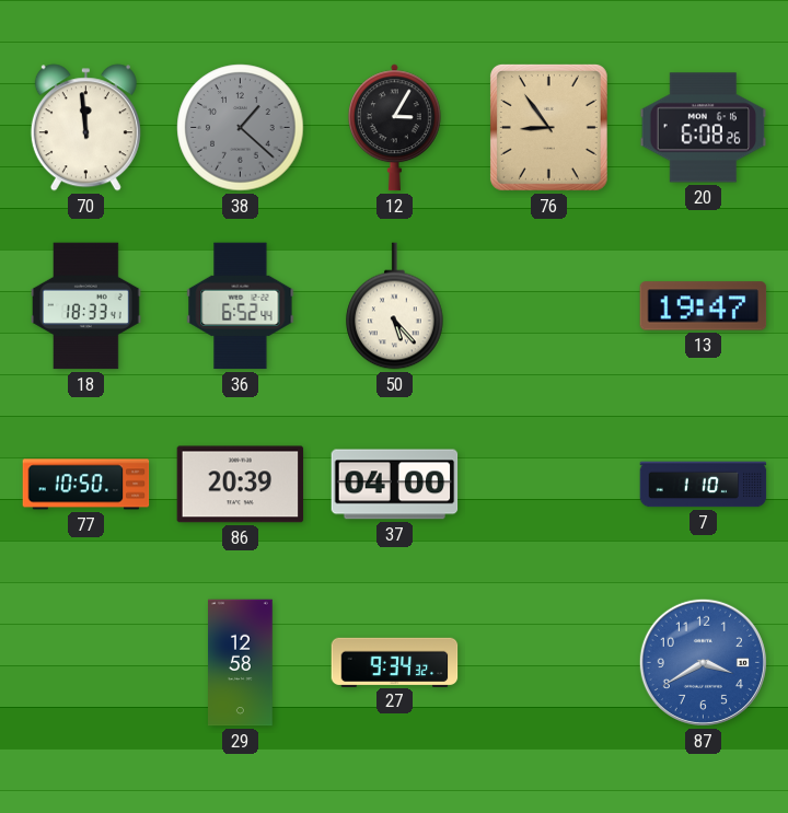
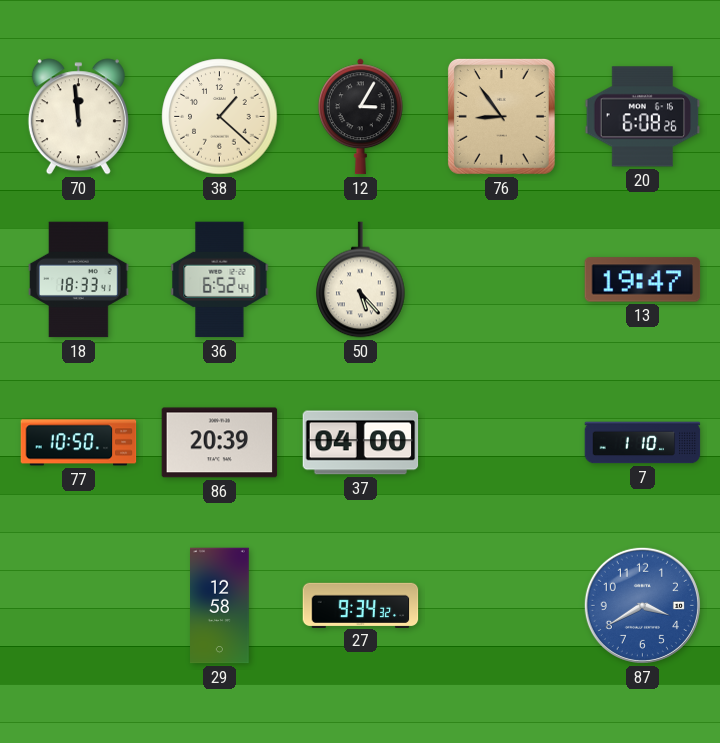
38 dial: grey -> cream (220, 117)
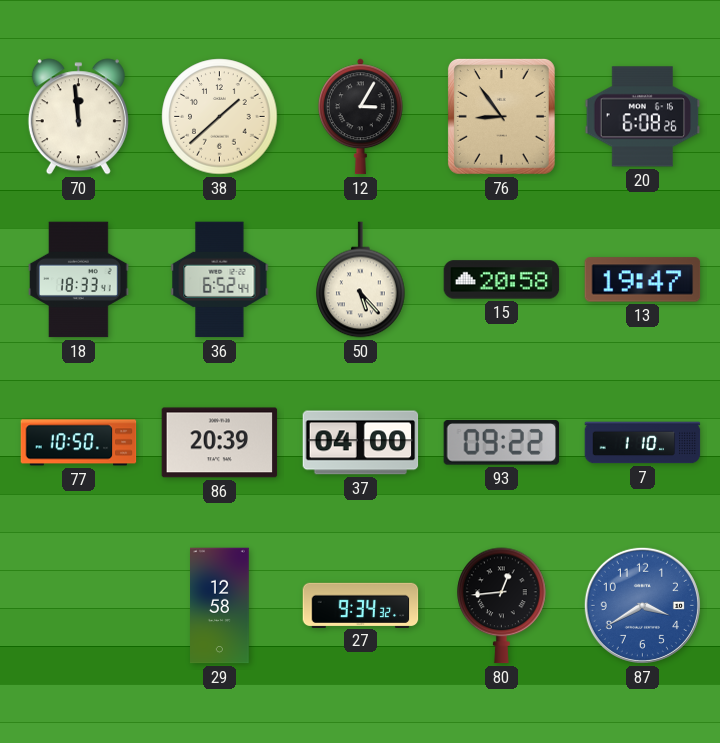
38: 1:22 -> 1:38 (220, 117)
15: none -> 20:58 (502, 280)
93: none -> 09:22 (502, 443)
80: none -> 12:44 (502, 606)
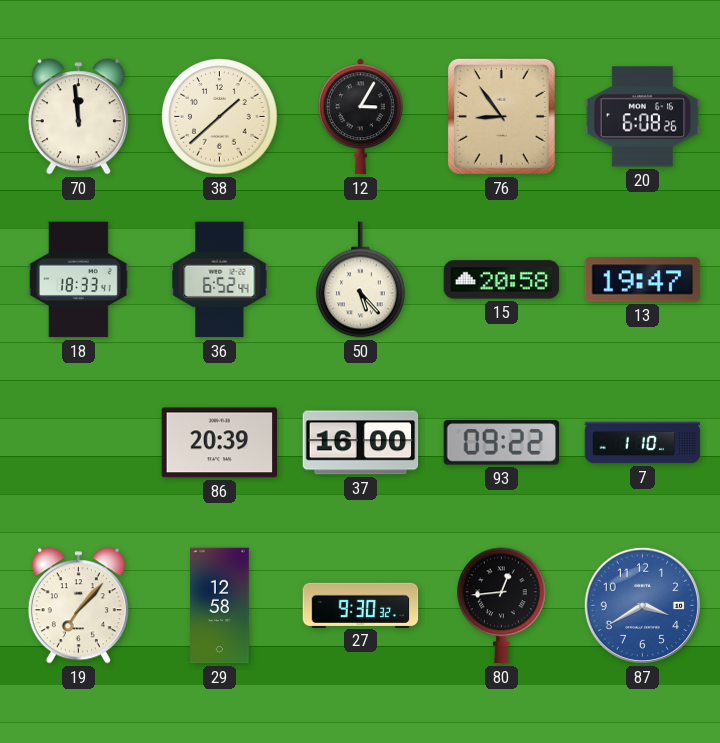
77: 10:50 -> none (79, 443)
37: 04:00 -> 16:00 (361, 443)
19: none -> 7:07 (78, 606)
27: 9:34 -> 9:30 (361, 605)
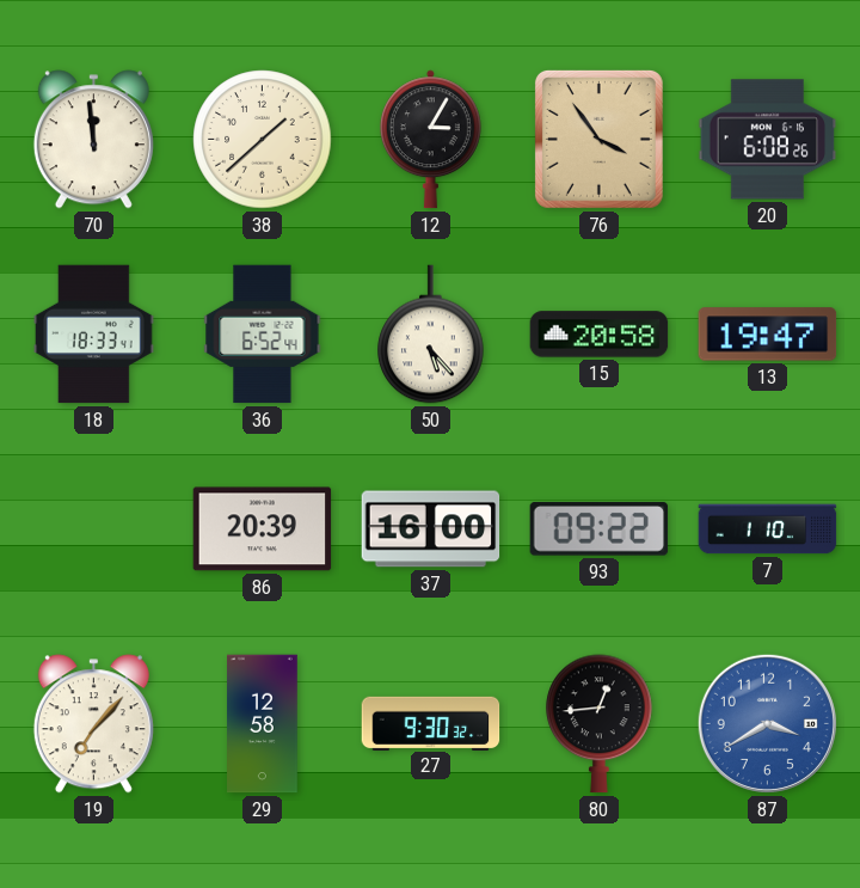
76: 8:54 -> 3:54 (598, 139)
